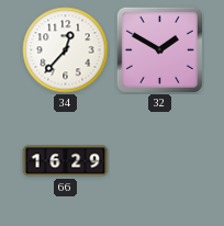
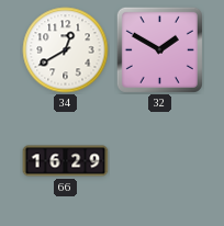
34: 12:37 -> 12:40 (66, 50)
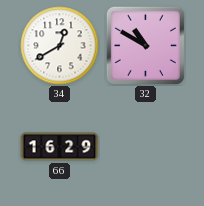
32: 1:50 -> 10:50 (145, 45)
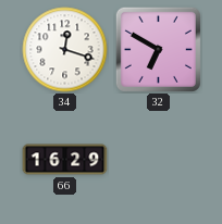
34: 12:40 -> 12:18 (65, 50)
32: 10:50 -> 6:50 (158, 49)
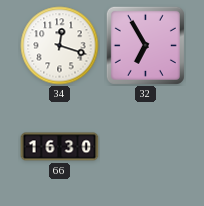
32: 6:50 -> 6:55 (145, 45)
66: 16:29 -> 16:30 (60, 147)
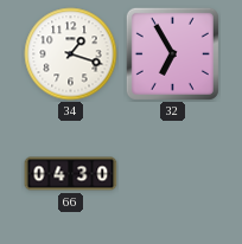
34: 12:18 -> 1:18 (71, 54)
66: 16:30 -> 04:30 (71, 174)
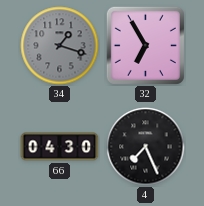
34 dial: white -> grey (60, 46)
4: none -> 7:26 (146, 147)
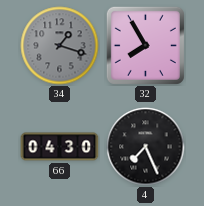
32: 6:55 -> 7:55 (145, 45)
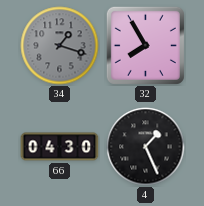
4: 7:26 -> 1:26 (146, 147)
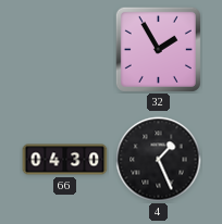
34: 1:18 -> none (60, 46)
32: 7:55 -> 1:55 (158, 49)
